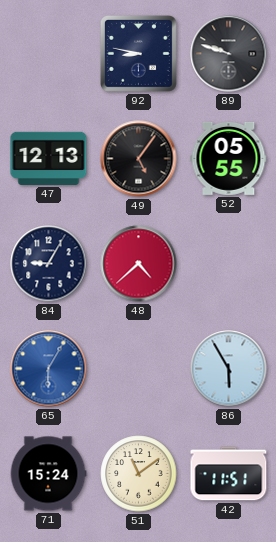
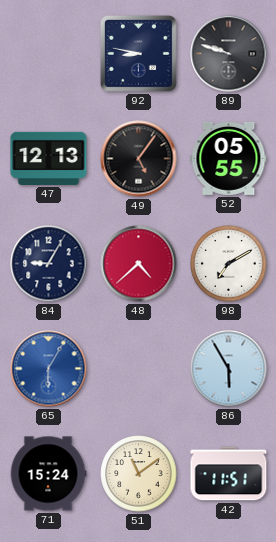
98: none -> 7:10 (229, 264)
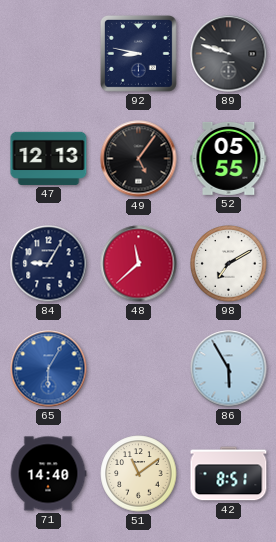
48: 4:38 -> 11:38 (139, 264)
71: 15:24 -> 14:40 (48, 474)
42: 11:51 -> 8:51 (229, 474)
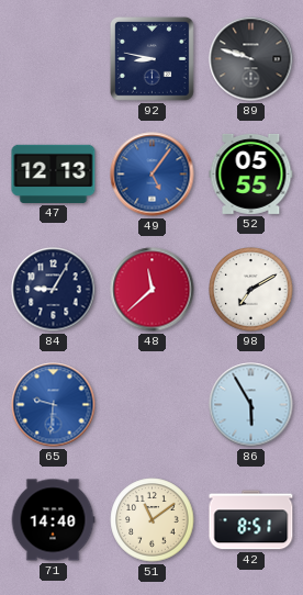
49 dial: black -> blue (153, 175)
65: 6:05 -> 9:31 (54, 405)
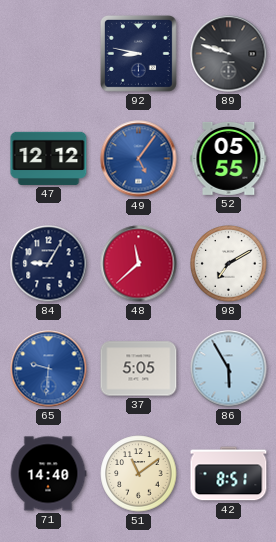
47: 12:13 -> 12:12 (49, 158)
37: none -> 5:05 (139, 369)
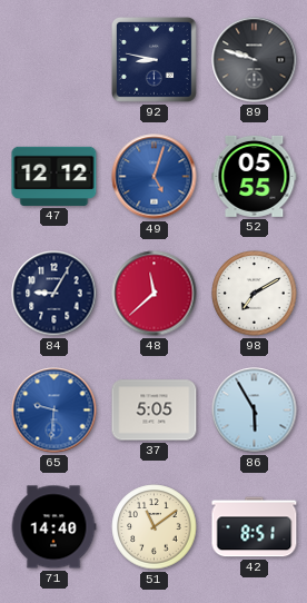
49: 5:06 -> 5:03 (155, 177)
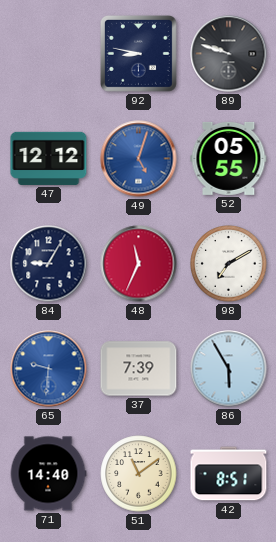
48: 11:38 -> 11:34 (139, 264)
37: 5:05 -> 7:39 (139, 369)
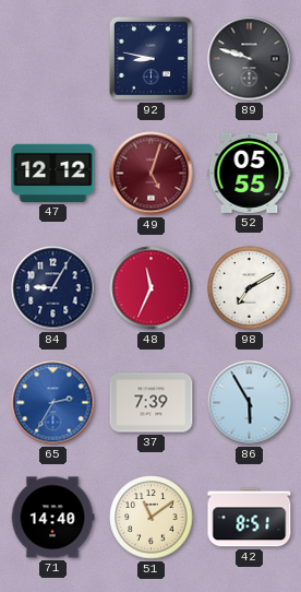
49 dial: blue -> burgundy (152, 174)
65: 9:31 -> 2:35 (53, 403)
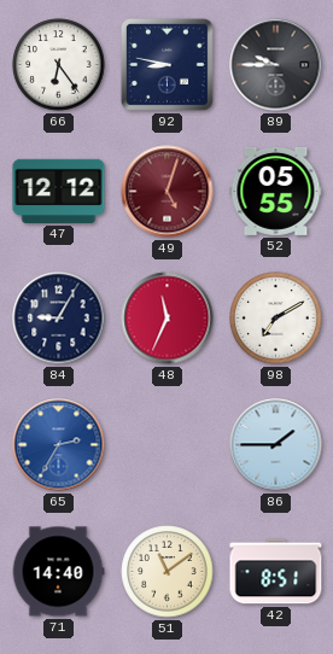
66: none -> 6:24 (59, 65)
89: 9:48 -> 9:45 (276, 65)
37: 7:39 -> none (152, 403)
86: 5:55 -> 1:45 (276, 445)
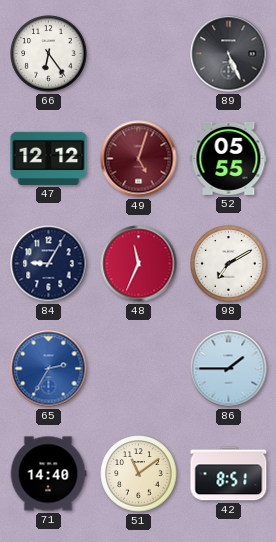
92: 8:47 -> none (166, 64)
89: 9:45 -> 5:26 (229, 54)
